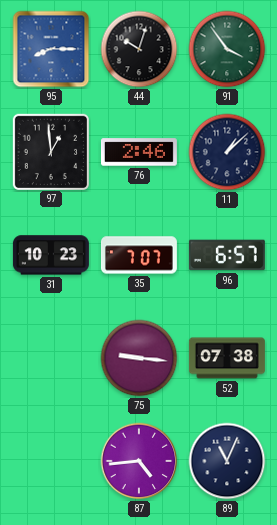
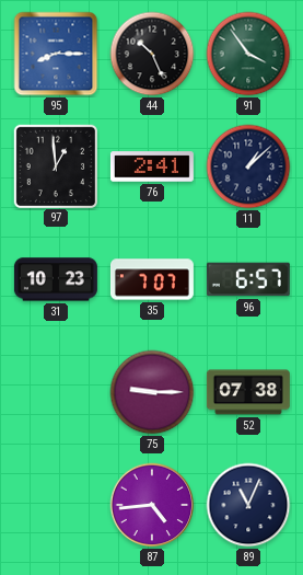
44: 10:03 -> 10:26 (152, 54)
76: 2:46 -> 2:41 (152, 166)
75: 9:16 -> 9:15 (152, 392)
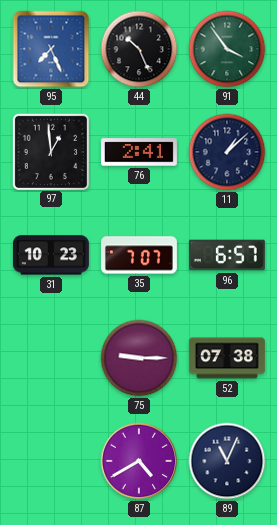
95: 8:15 -> 7:26 (51, 49)
87: 4:44 -> 4:40 (139, 461)
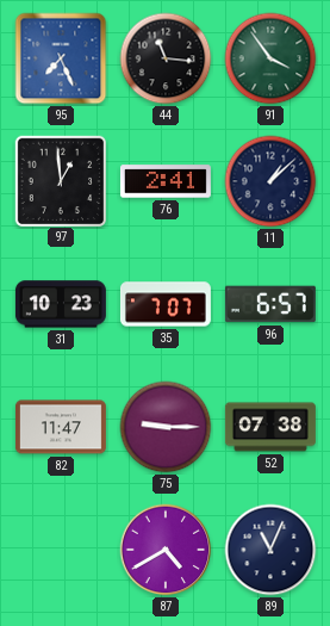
44: 10:26 -> 11:16 (166, 58)
82: none -> 11:47 (61, 427)
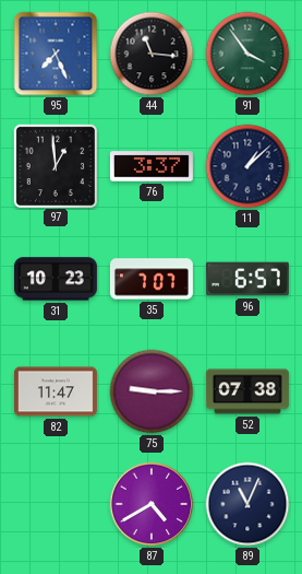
76: 2:41 -> 3:37 (152, 166)
